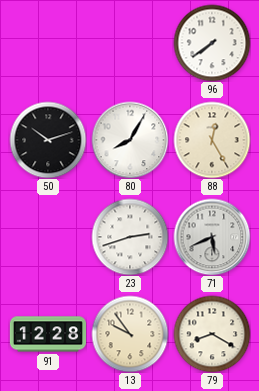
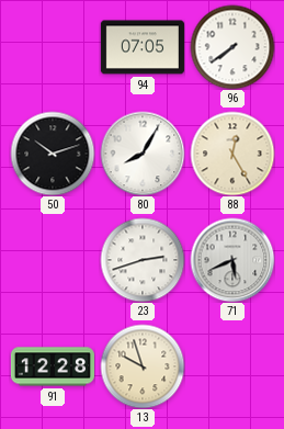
94: none -> 07:05 (143, 47)
13: 9:54 -> 9:57 (143, 366)
79: 8:20 -> none (212, 334)
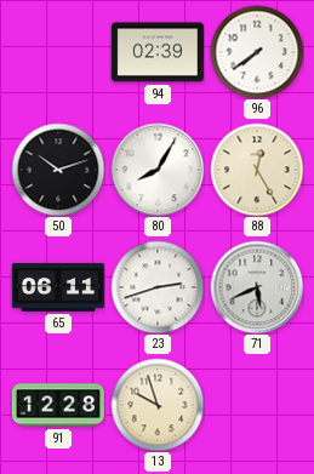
94: 07:05 -> 02:39 (158, 52)
65: none -> 06:11 (58, 287)
